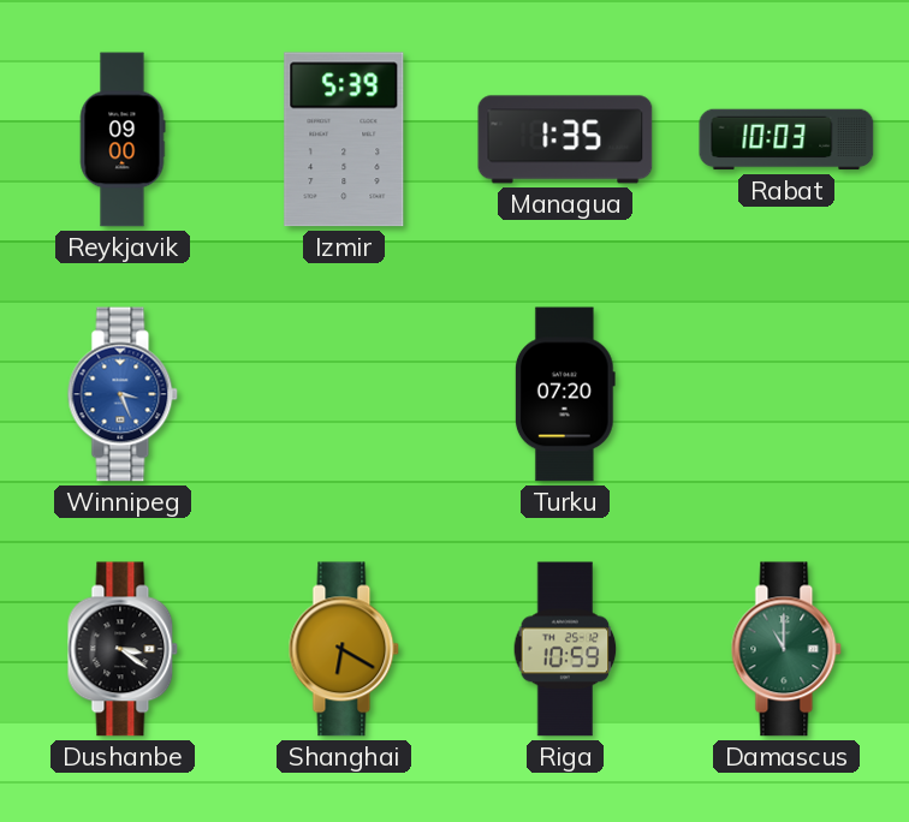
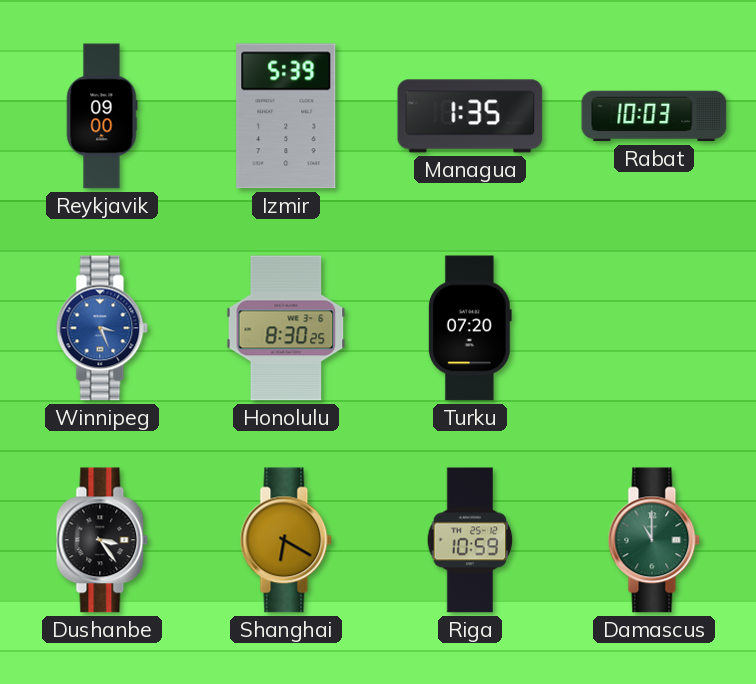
Honolulu: none -> 8:30 (286, 328)
Dushanbe: 3:21 -> 3:24 (102, 540)
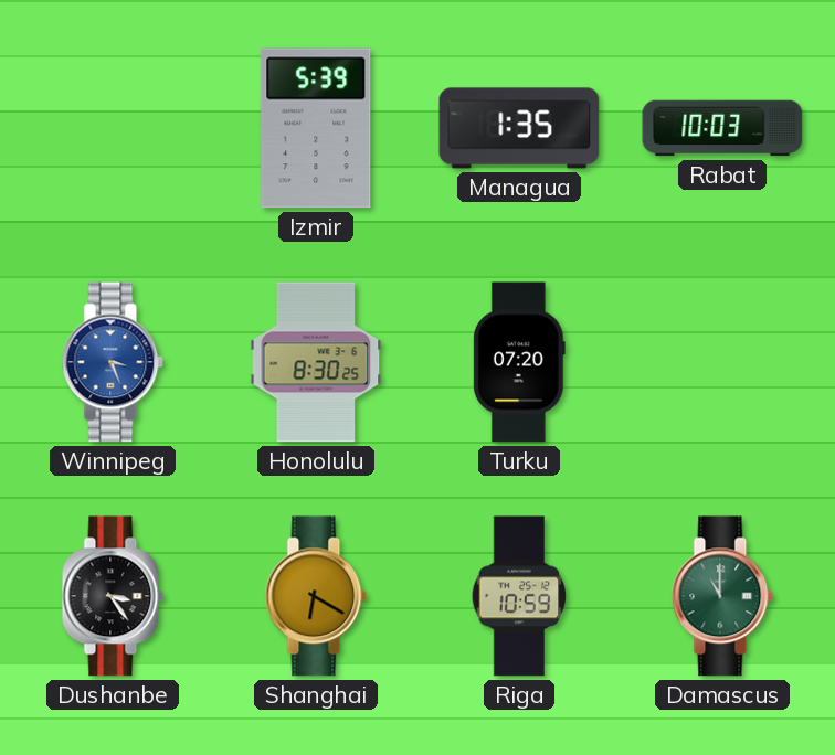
Reykjavik: 09:00 -> none (102, 116)
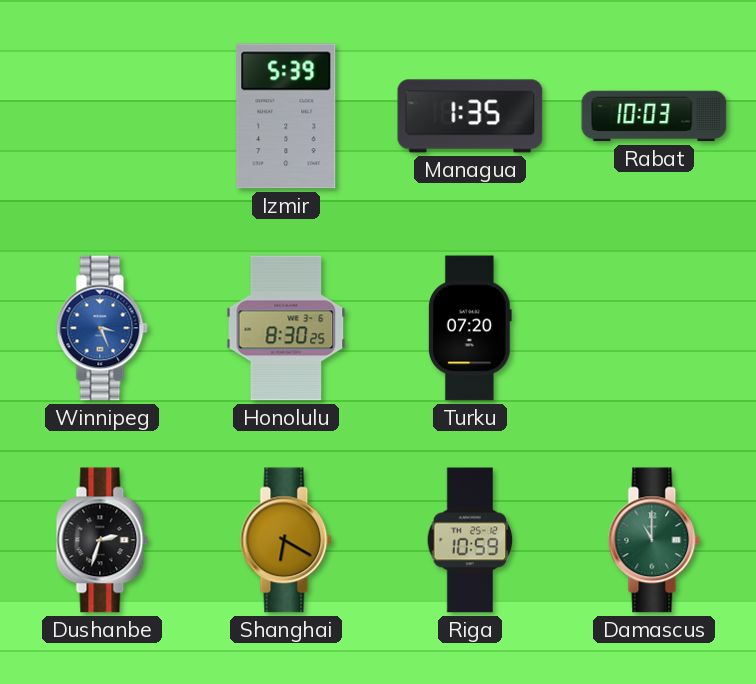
Dushanbe: 3:24 -> 2:33 (102, 540)
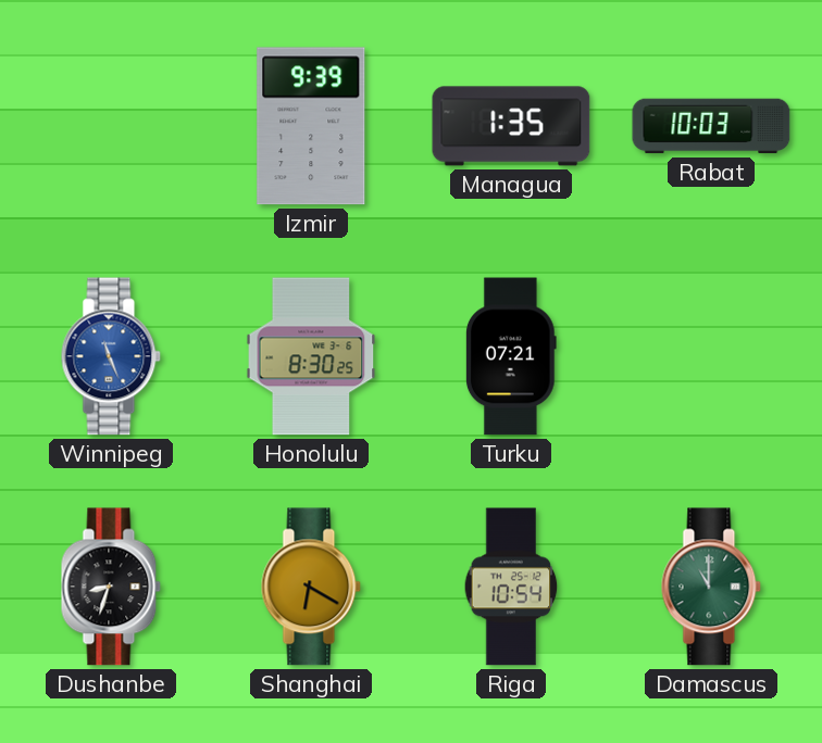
Izmir: 5:39 -> 9:39 (311, 126)
Winnipeg: 3:26 -> 11:26 (111, 356)
Turku: 07:20 -> 07:21 (511, 356)
Dushanbe: 2:33 -> 8:33 (111, 587)
Riga: 10:59 -> 10:54 (511, 587)
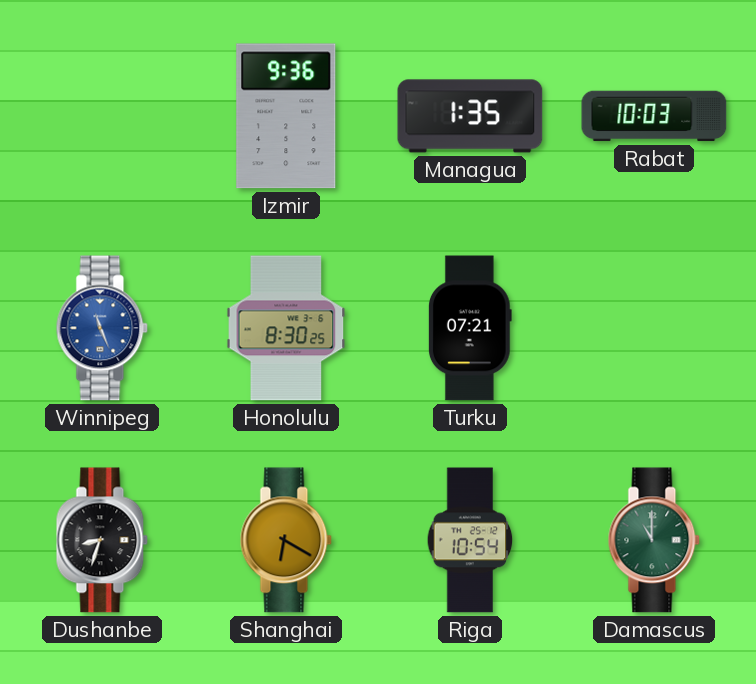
Izmir: 9:39 -> 9:36 (286, 116)
